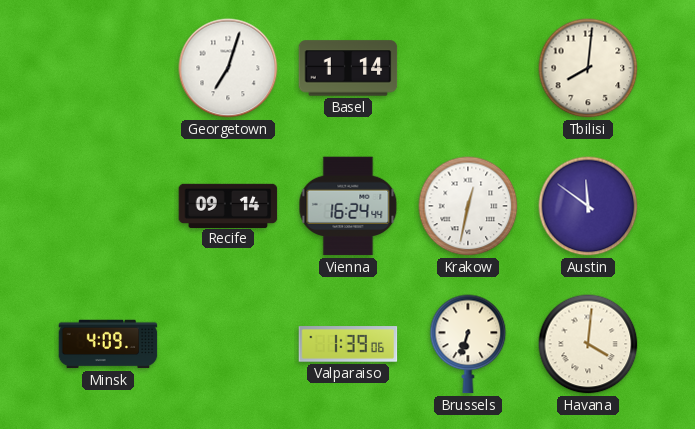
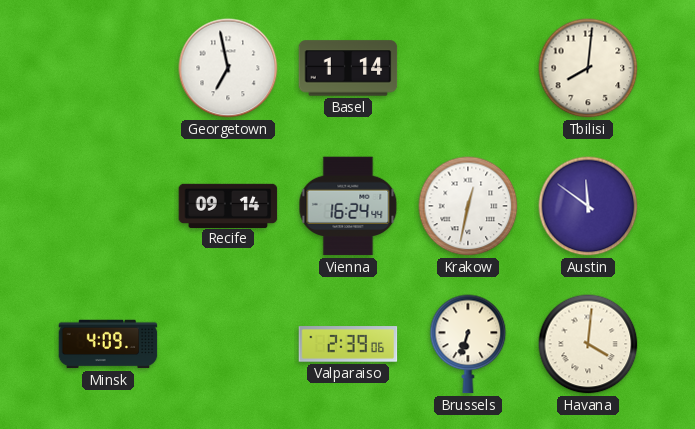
Georgetown: 7:03 -> 6:58 (228, 68)
Valparaiso: 1:39 -> 2:39 (348, 344)
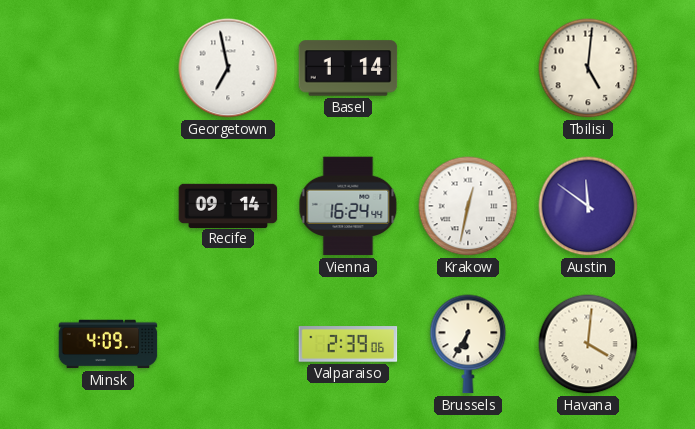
Tbilisi: 8:01 -> 5:01 (588, 68)
Brussels: 6:33 -> 6:35 (468, 344)
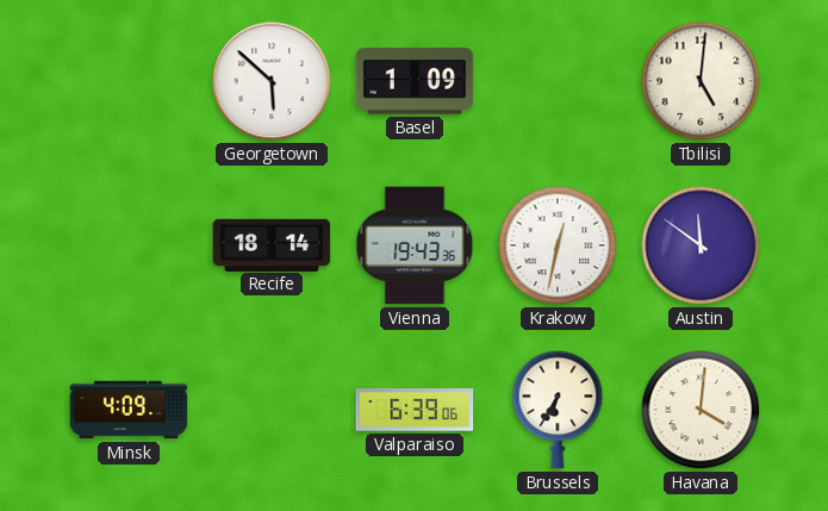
Georgetown: 6:58 -> 5:52 (272, 81)
Basel: 1:14 -> 1:09 (415, 81)
Recife: 09:14 -> 18:14 (272, 244)
Vienna: 16:24 -> 19:43 (415, 245)
Valparaiso: 2:39 -> 6:39 (415, 410)
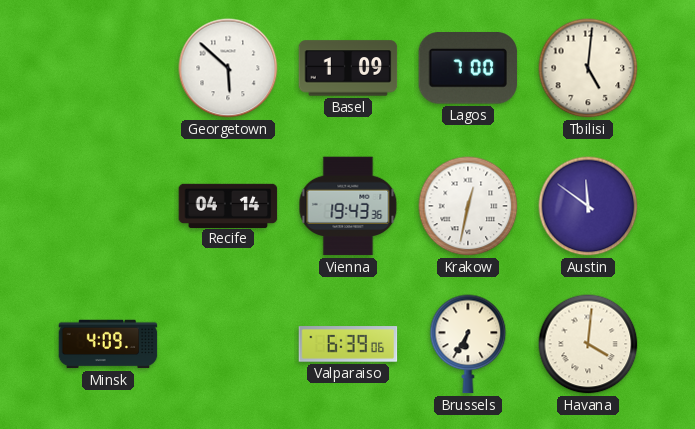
Lagos: none -> 7:00 (468, 68)
Recife: 18:14 -> 04:14 (228, 205)
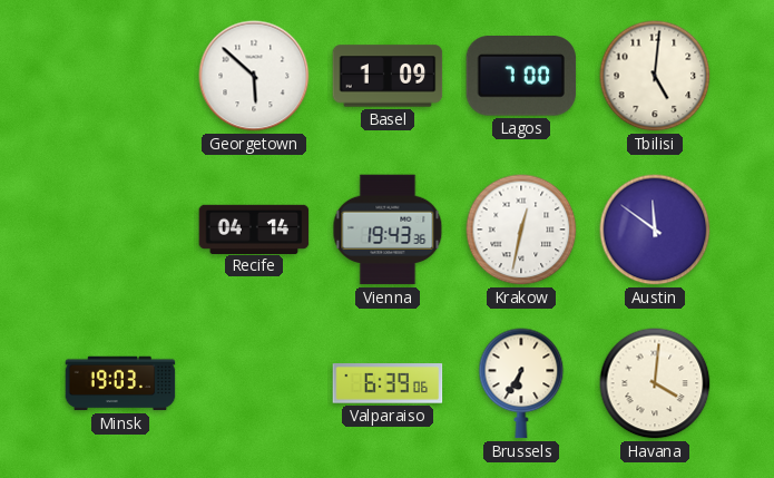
Minsk: 4:09 -> 19:03 (120, 383)
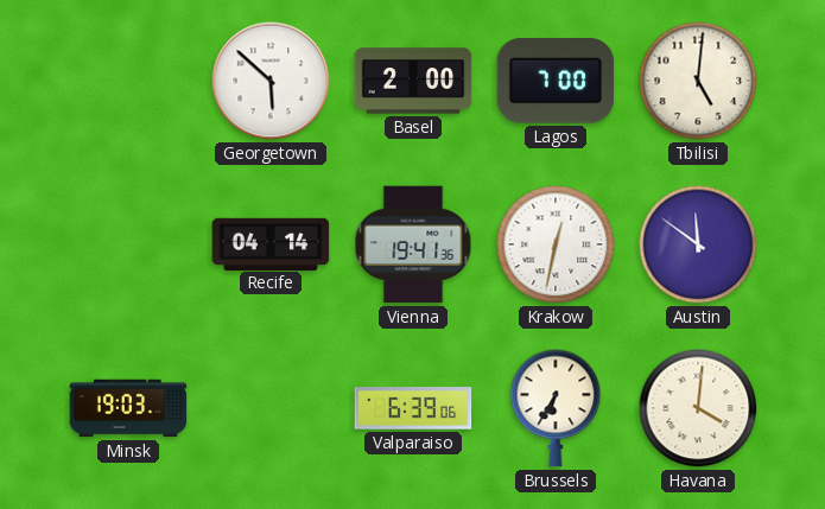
Basel: 1:09 -> 2:00 (413, 81)
Vienna: 19:43 -> 19:41 (413, 244)
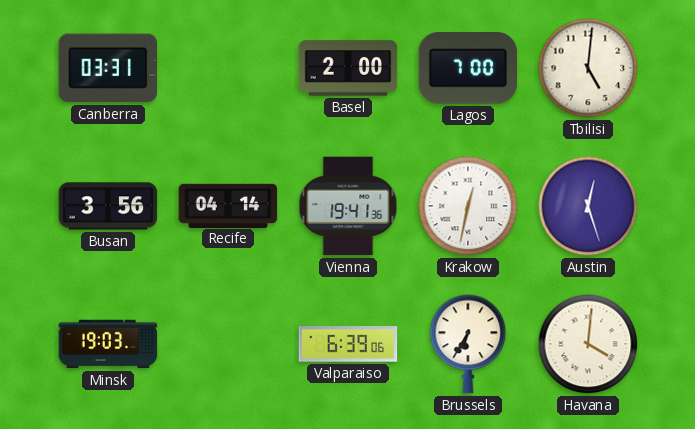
Canberra: none -> 03:31 (108, 68)
Georgetown: 5:52 -> none (271, 81)
Busan: none -> 3:56 (108, 206)
Austin: 11:51 -> 12:27 (588, 206)
